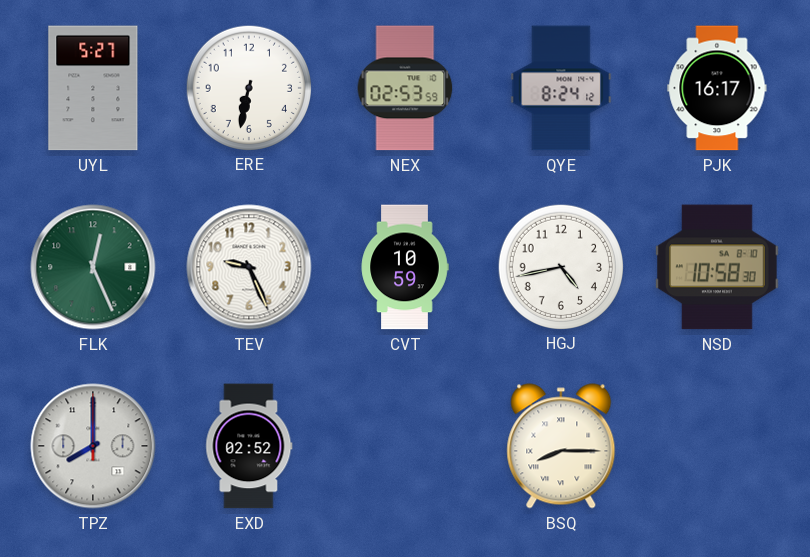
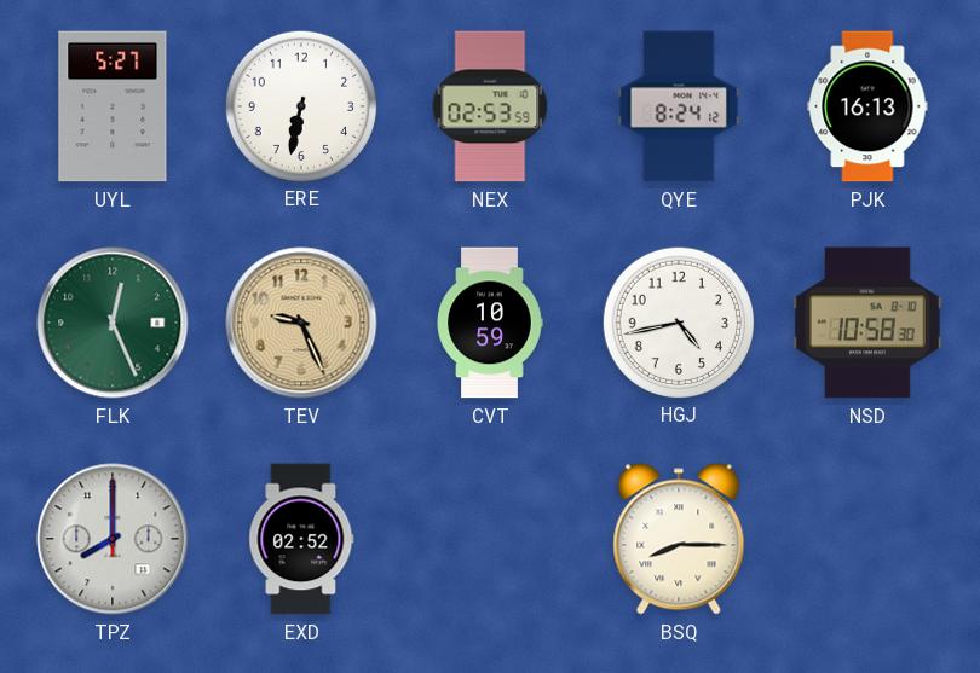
PJK: 16:17 -> 16:13 (867, 106)
TEV dial: white -> champagne (301, 323)
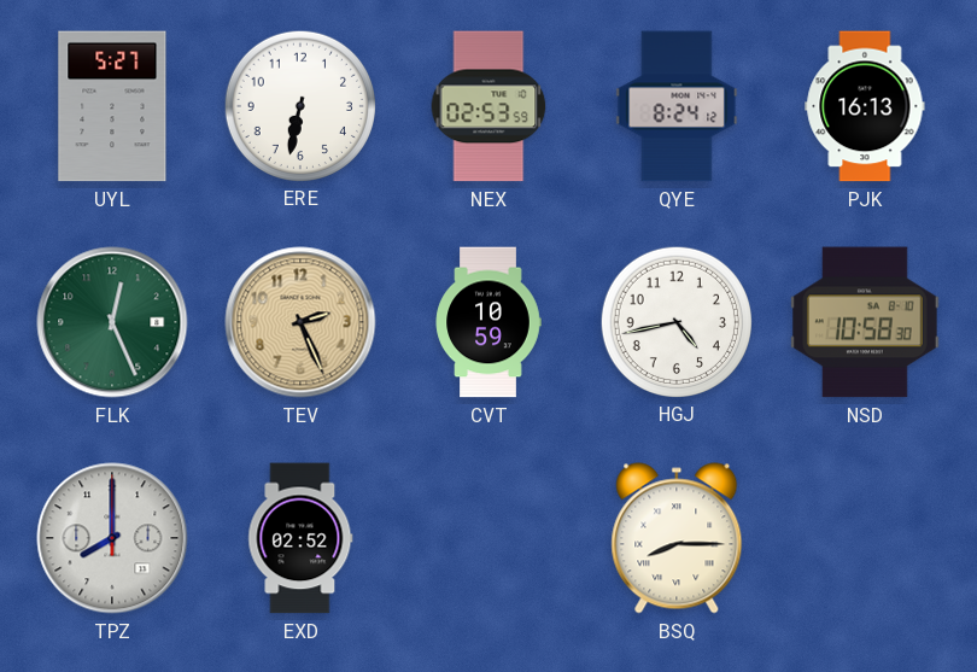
TEV: 9:26 -> 2:26 (300, 322)
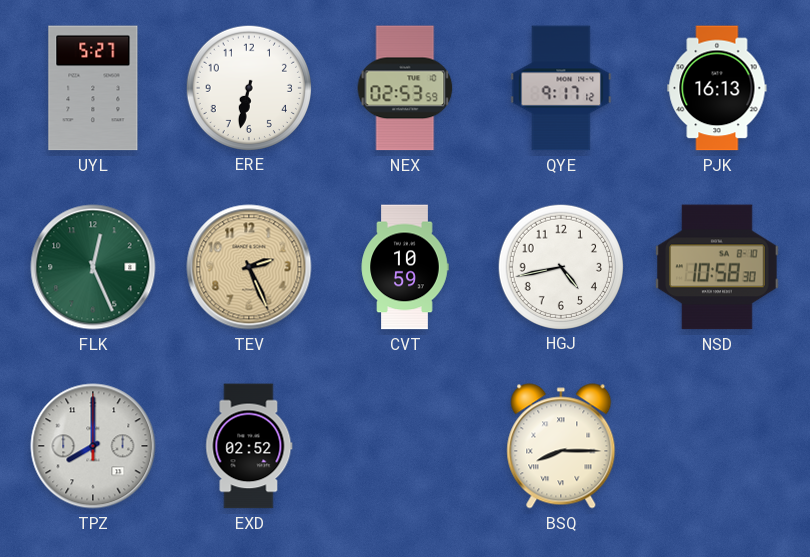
QYE: 8:24 -> 9:17 (561, 88)
